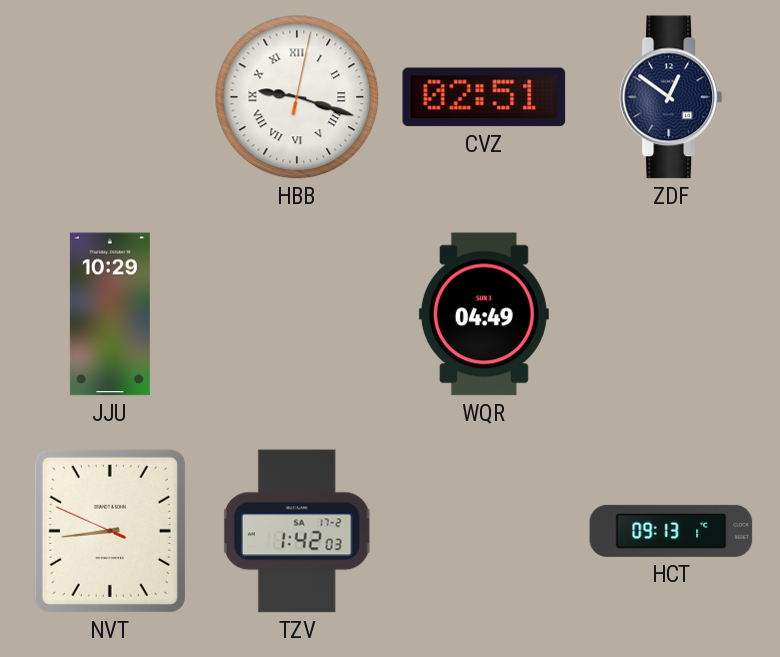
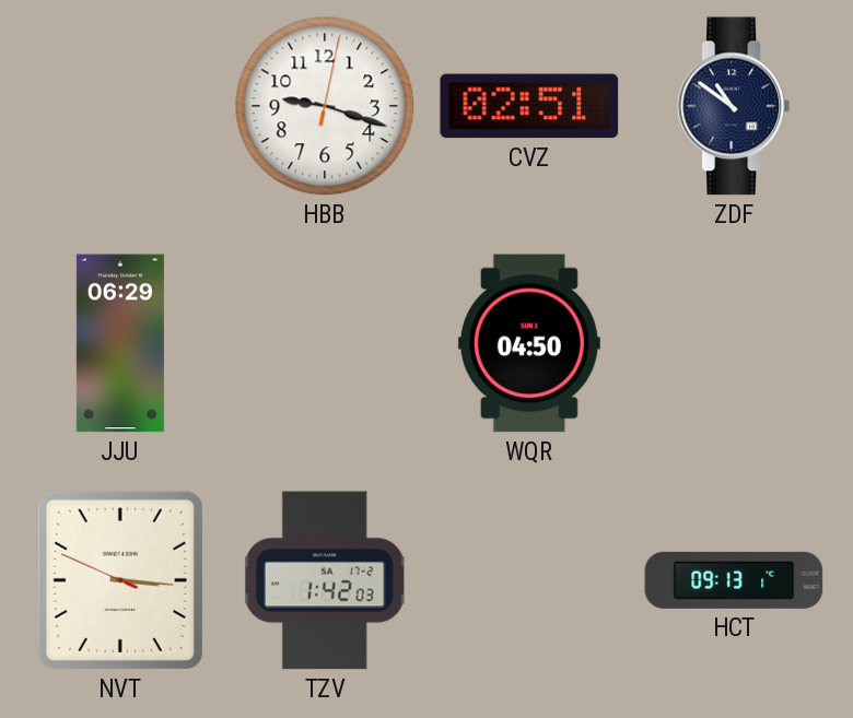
HBB numerals: Roman -> Arabic (325, 106)
ZDF: 12:51 -> 10:51 (733, 106)
JJU: 10:29 -> 06:29 (120, 343)
WQR: 04:49 -> 04:50 (529, 343)
NVT: 8:43 -> 3:15 (120, 580)
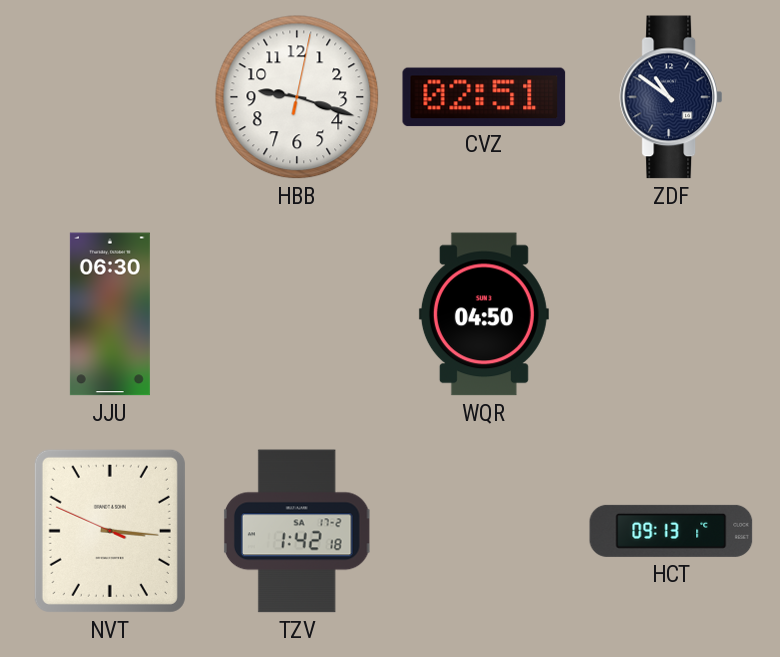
JJU: 06:29 -> 06:30 (110, 314)
TZV: 1:42:03 -> 1:42:18 (297, 531)
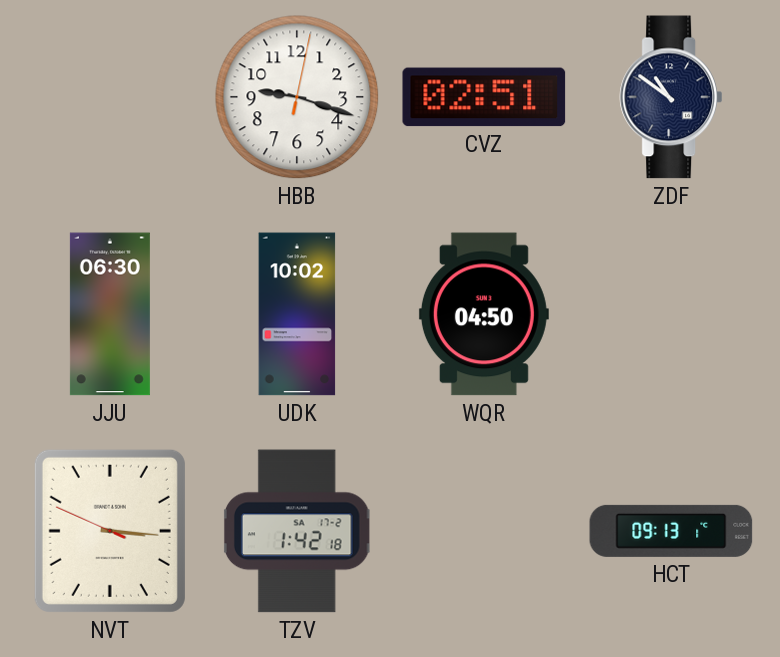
UDK: none -> 10:02 (297, 314)
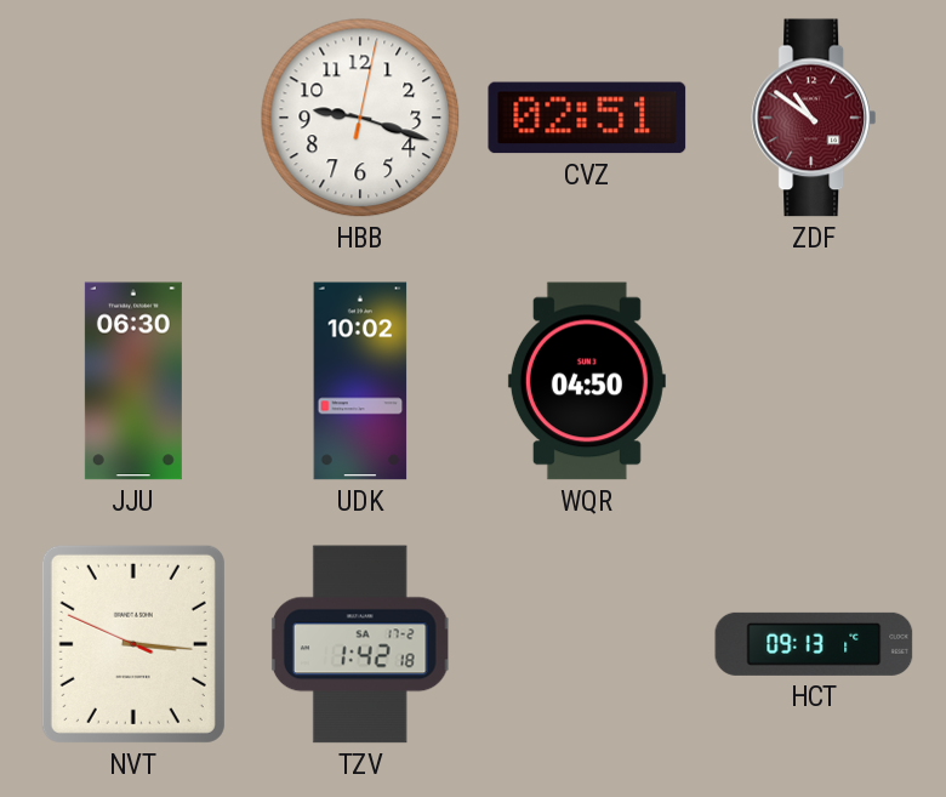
ZDF dial: navy -> burgundy (813, 118)
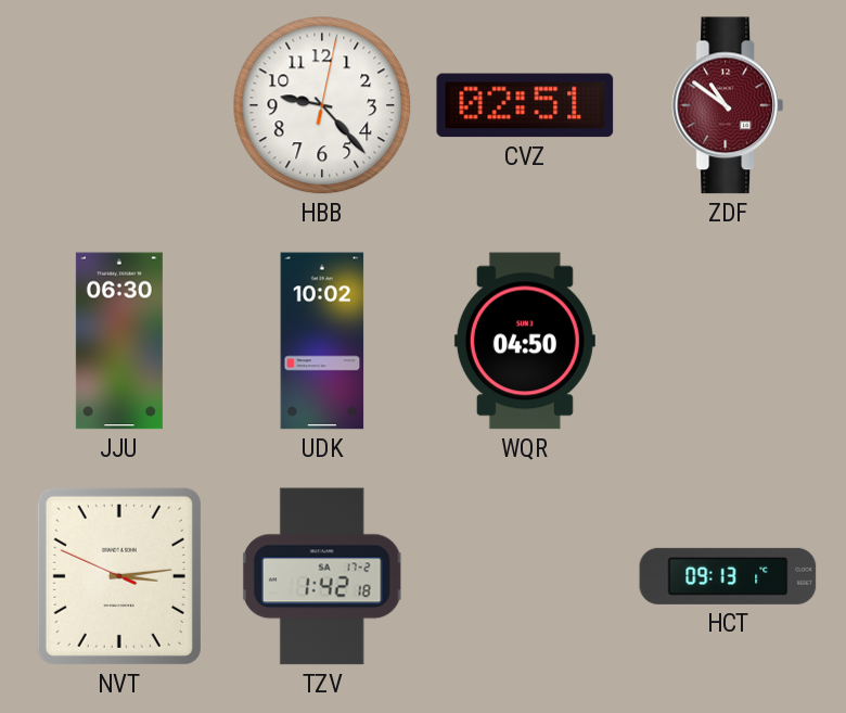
HBB: 9:18 -> 9:23 (322, 105)
NVT: 3:15 -> 3:13 (119, 576)
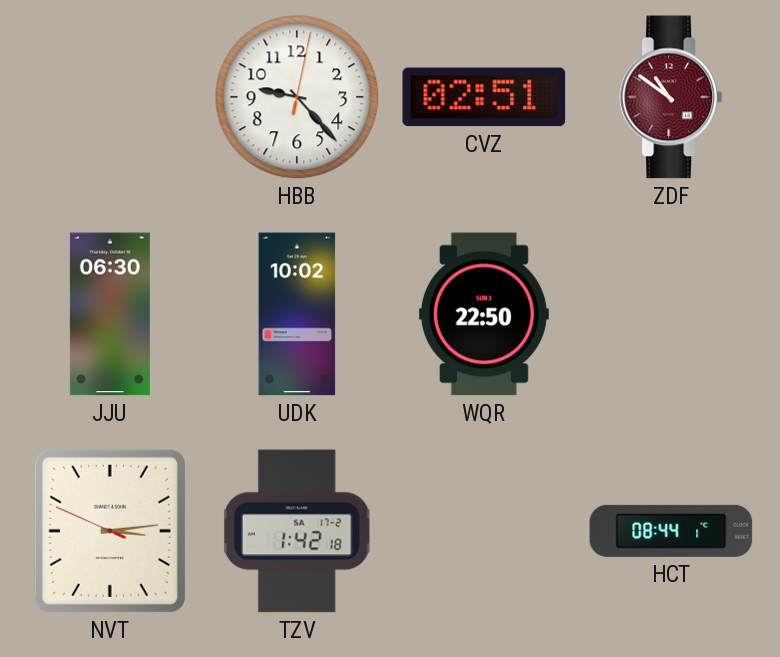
WQR: 04:50 -> 22:50 (484, 314)
HCT: 09:13 -> 08:44 (671, 531)
